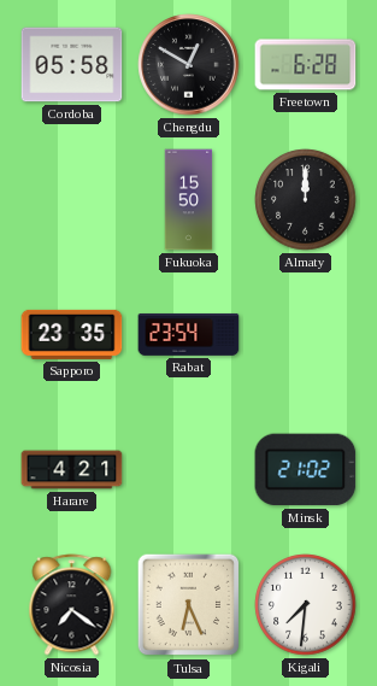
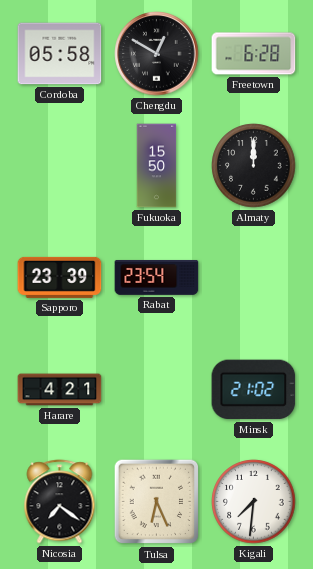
Sapporo: 23:35 -> 23:39 (60, 277)
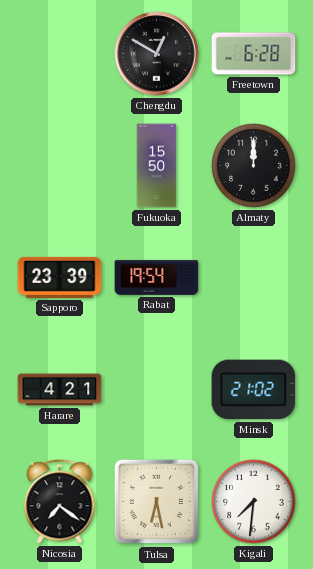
Cordoba: 05:58 -> none (60, 54)
Rabat: 23:54 -> 19:54 (157, 278)
Tulsa: 6:26 -> 6:28 (157, 502)
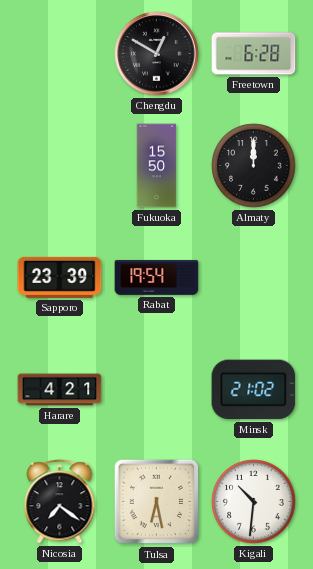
Kigali: 7:31 -> 10:31 (254, 502)
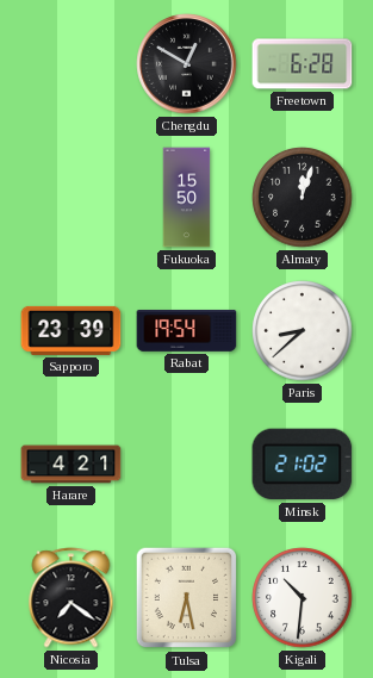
Almaty: 12:00 -> 12:03 (303, 198)
Paris: none -> 8:38 (303, 331)
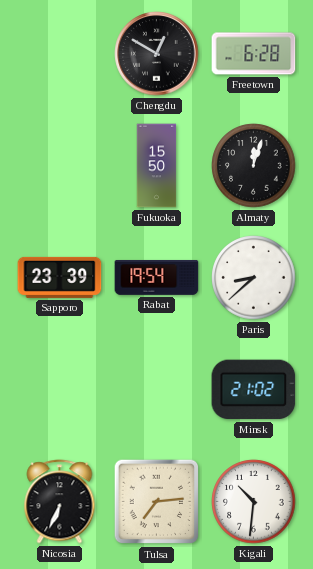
Harare: 4:21 -> none (72, 465)
Nicosia: 7:21 -> 6:34 (60, 502)
Tulsa: 6:28 -> 7:14 (157, 502)
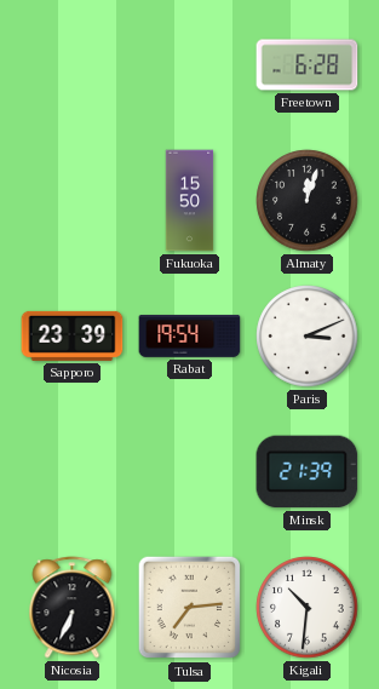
Chengdu: 12:50 -> none (157, 54)
Paris: 8:38 -> 3:11 (308, 337)
Minsk: 21:02 -> 21:39 (308, 472)
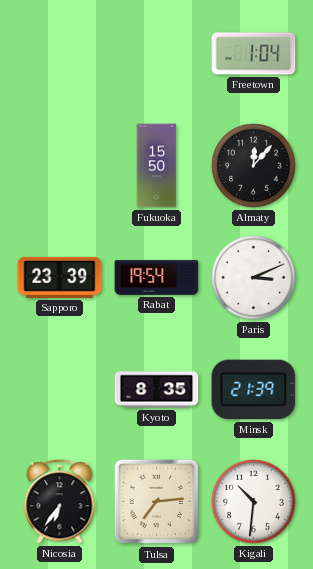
Freetown: 6:28 -> 1:04 (254, 54)
Almaty: 12:03 -> 12:07 (254, 166)
Kyoto: none -> 8:35 (157, 390)
Nicosia: 6:34 -> 6:36 (60, 502)
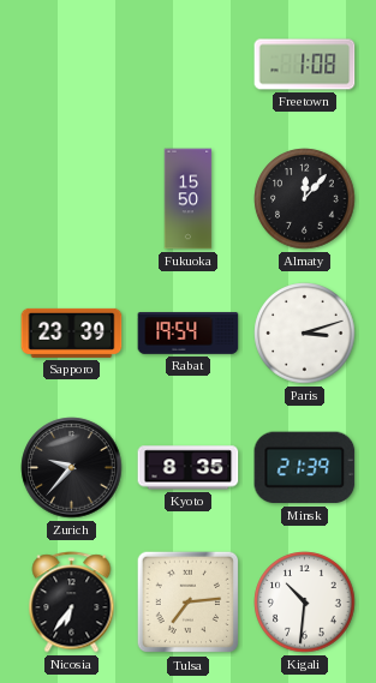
Freetown: 1:04 -> 1:08 (305, 65)
Paris: 3:11 -> 3:12 (305, 334)
Zurich: none -> 9:37 (72, 468)
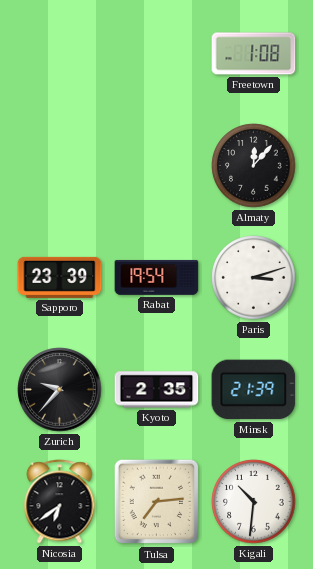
Fukuoka: 15:50 -> none (189, 199)
Kyoto: 8:35 -> 2:35 (157, 390)
Nicosia: 6:36 -> 6:39 (60, 502)
